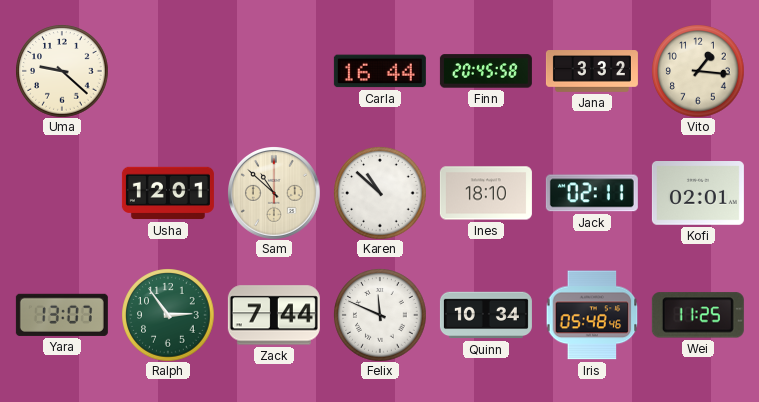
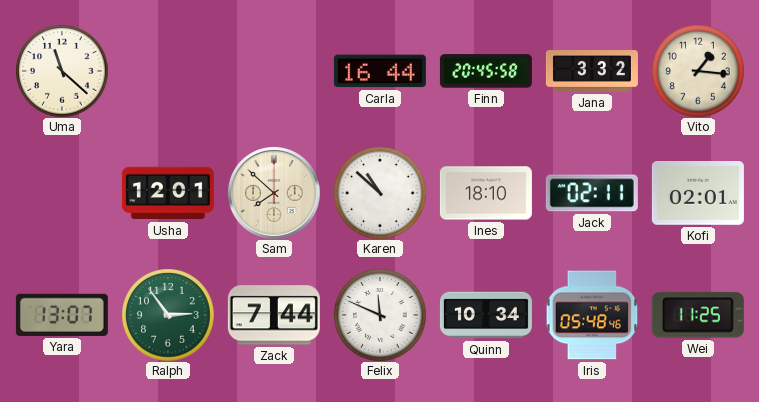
Uma: 9:22 -> 11:22 (62, 71)
Sam: 10:52 -> 7:52 (274, 193)
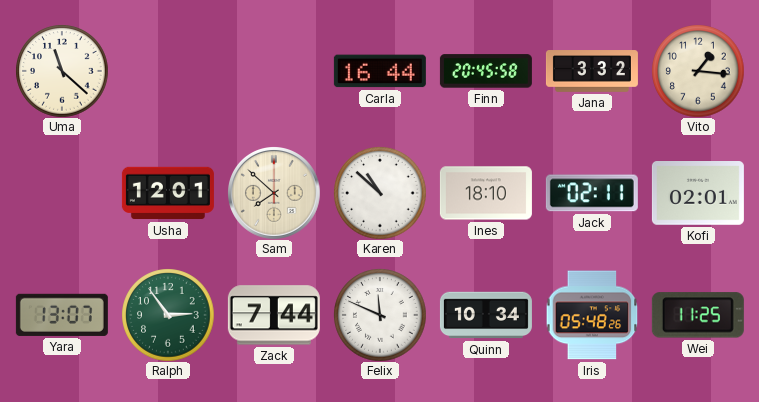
Iris: 05:48:46 -> 05:48:26 (592, 315)
